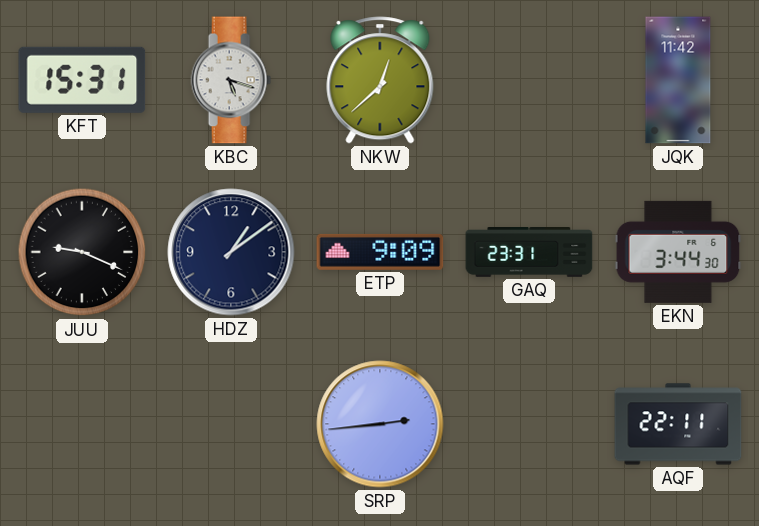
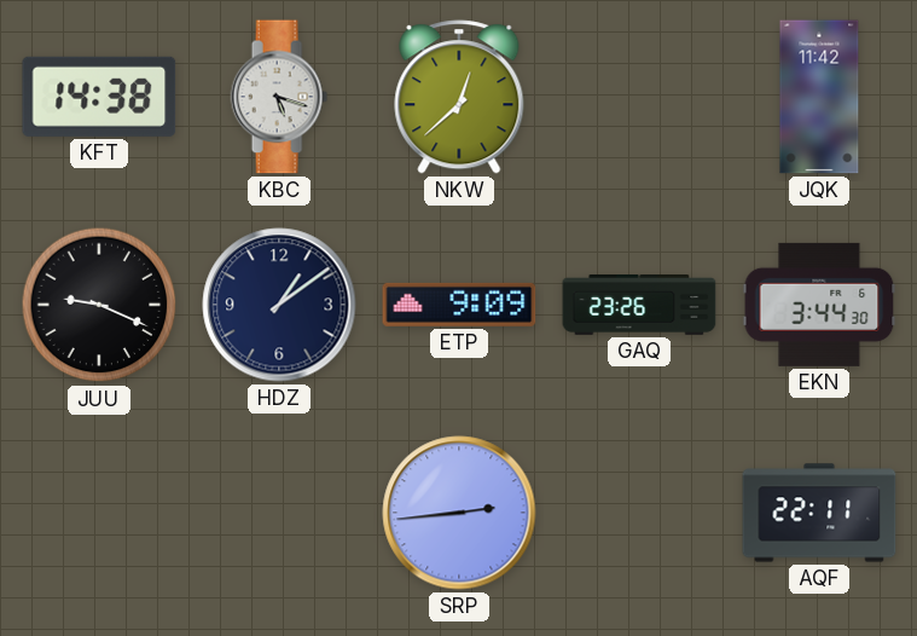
KFT: 15:31 -> 14:38 (99, 97)
GAQ: 23:31 -> 23:26 (639, 306)
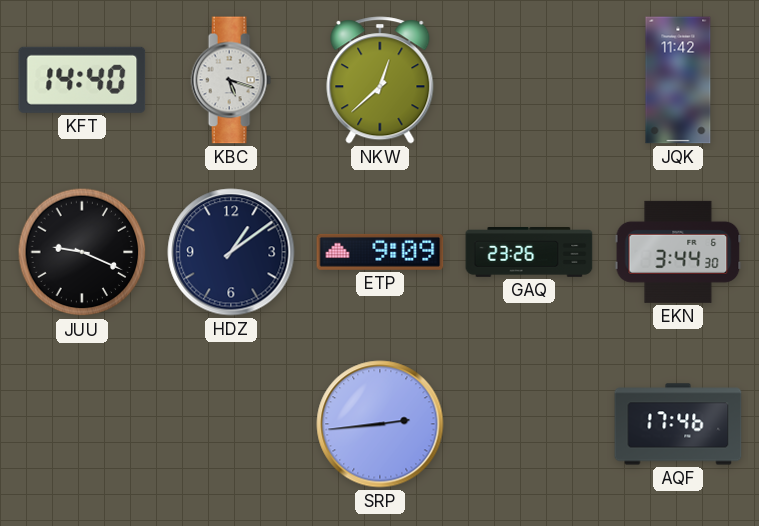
KFT: 14:38 -> 14:40 (82, 80)
AQF: 22:11 -> 17:46 (678, 424)
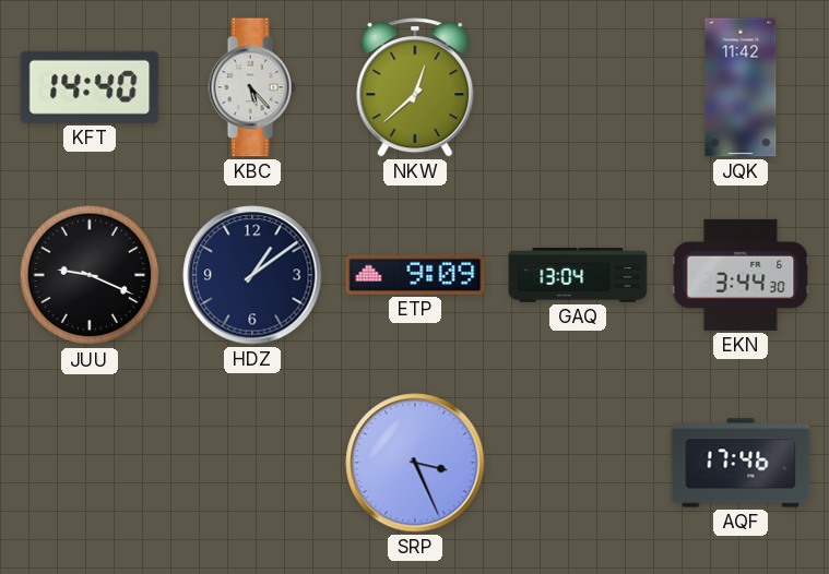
KBC: 5:18 -> 5:23 (252, 87)
GAQ: 23:26 -> 13:04 (578, 276)
SRP: 2:44 -> 3:26 (415, 463)
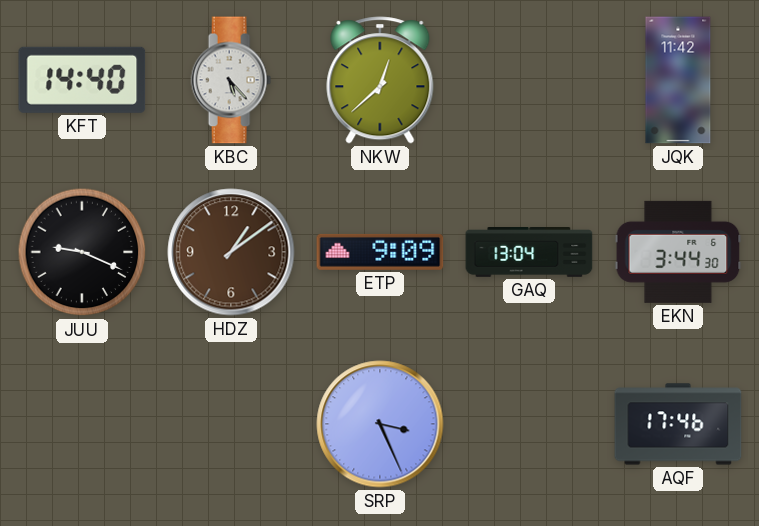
HDZ dial: navy -> brown (231, 252)
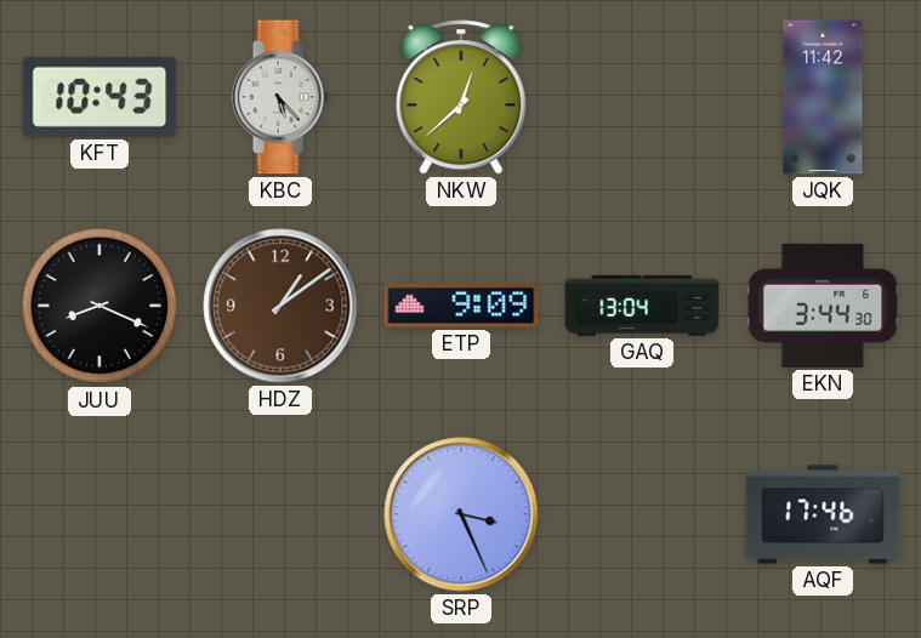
KFT: 14:40 -> 10:43 (100, 97)
JUU: 9:19 -> 8:19 (100, 306)
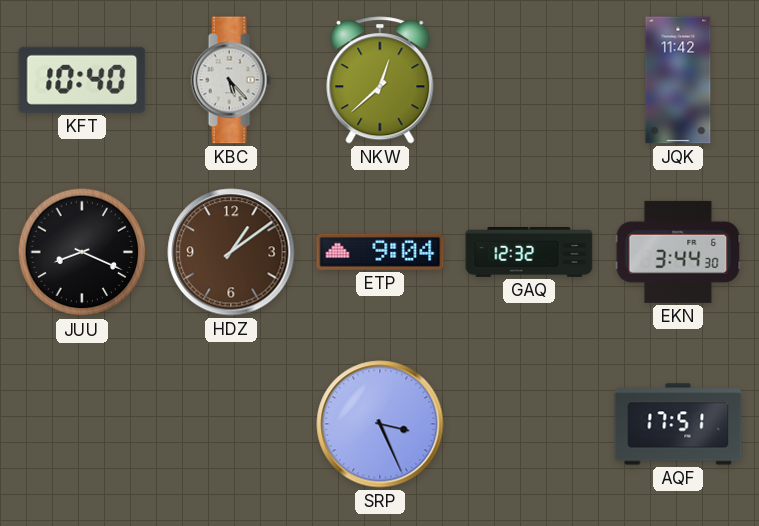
KFT: 10:43 -> 10:40 (82, 80)
ETP: 9:09 -> 9:04 (380, 252)
GAQ: 13:04 -> 12:32 (529, 253)
AQF: 17:46 -> 17:51 (678, 424)
